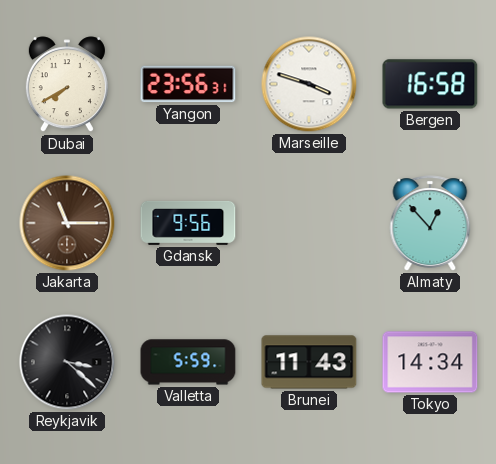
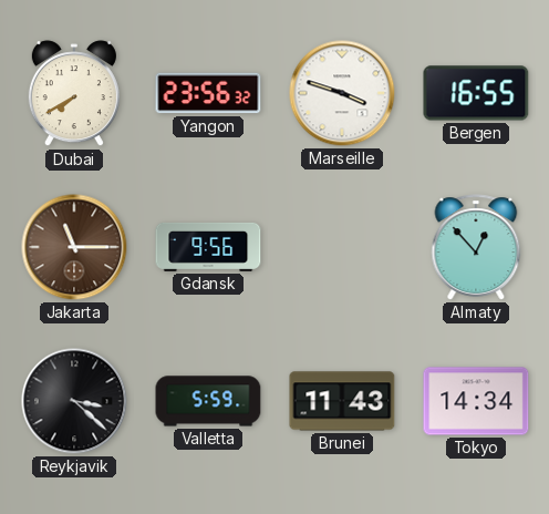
Yangon: 23:56:31 -> 23:56:32 (208, 93)
Bergen: 16:58 -> 16:55 (476, 93)
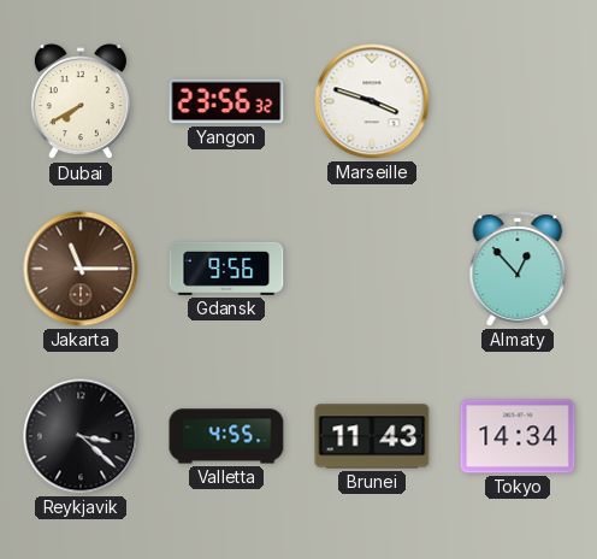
Bergen: 16:55 -> none (476, 93)
Valletta: 5:59 -> 4:55 (226, 436)
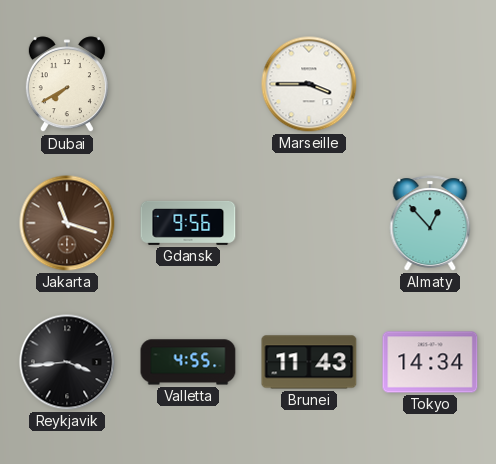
Yangon: 23:56 -> none (226, 101)
Marseille: 3:48 -> 3:45 (309, 84)
Jakarta: 11:15 -> 11:18 (67, 223)
Reykjavik: 3:22 -> 3:44 (67, 362)
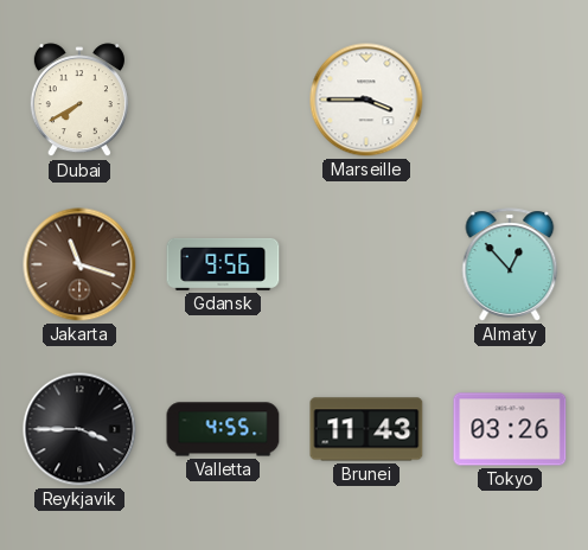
Reykjavik: 3:44 -> 3:45 (79, 429)
Tokyo: 14:34 -> 03:26 (510, 429)
